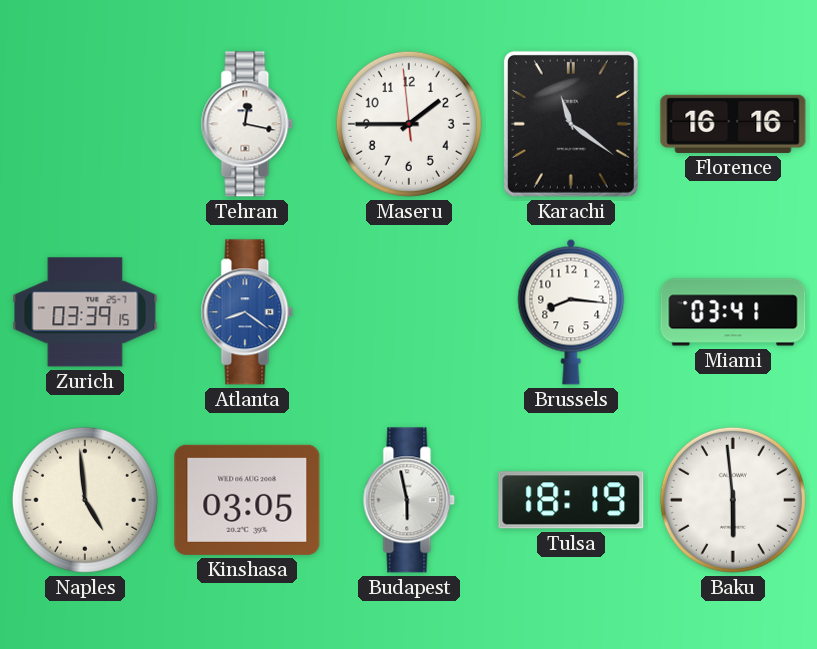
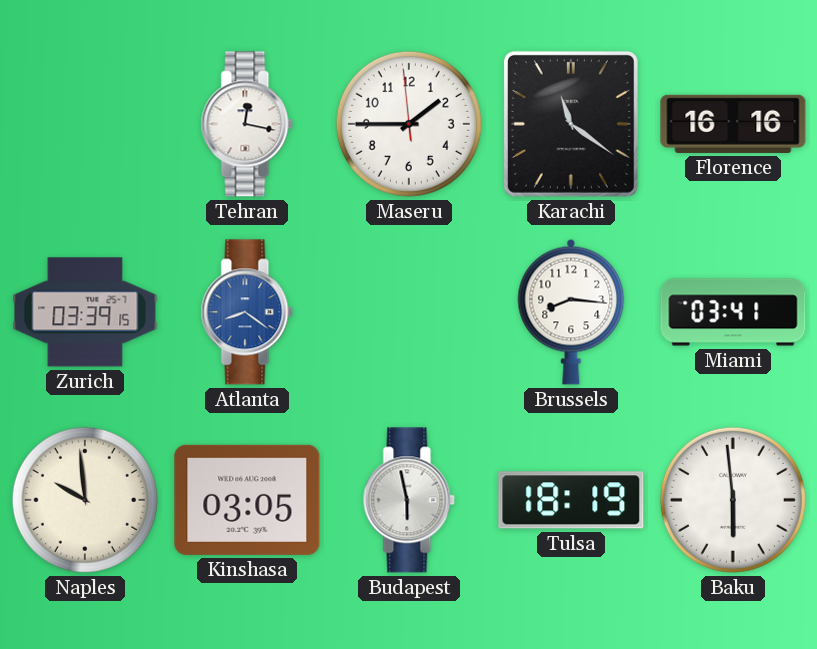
Naples: 4:59 -> 9:59 (85, 500)
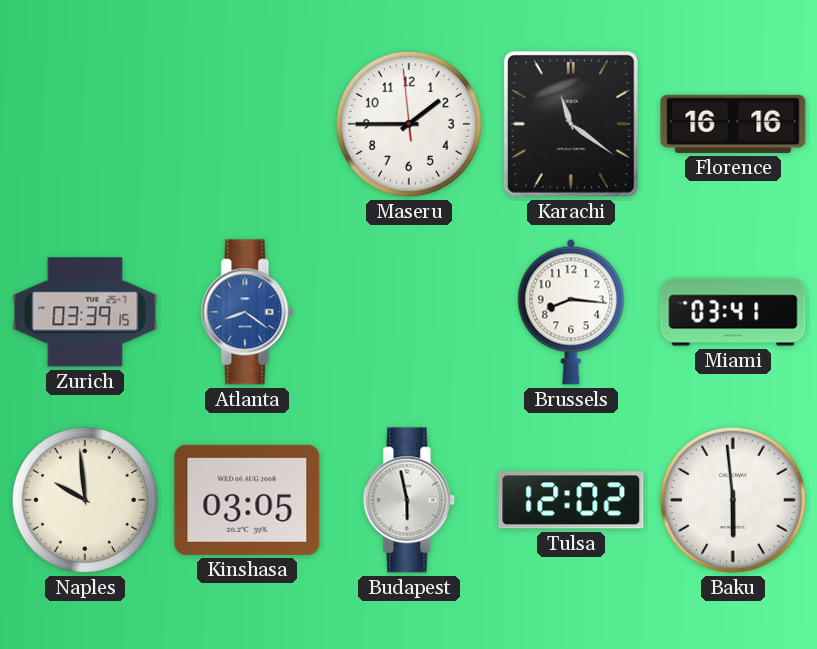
Tehran: 12:17 -> none (247, 124)
Tulsa: 18:19 -> 12:02 (571, 500)
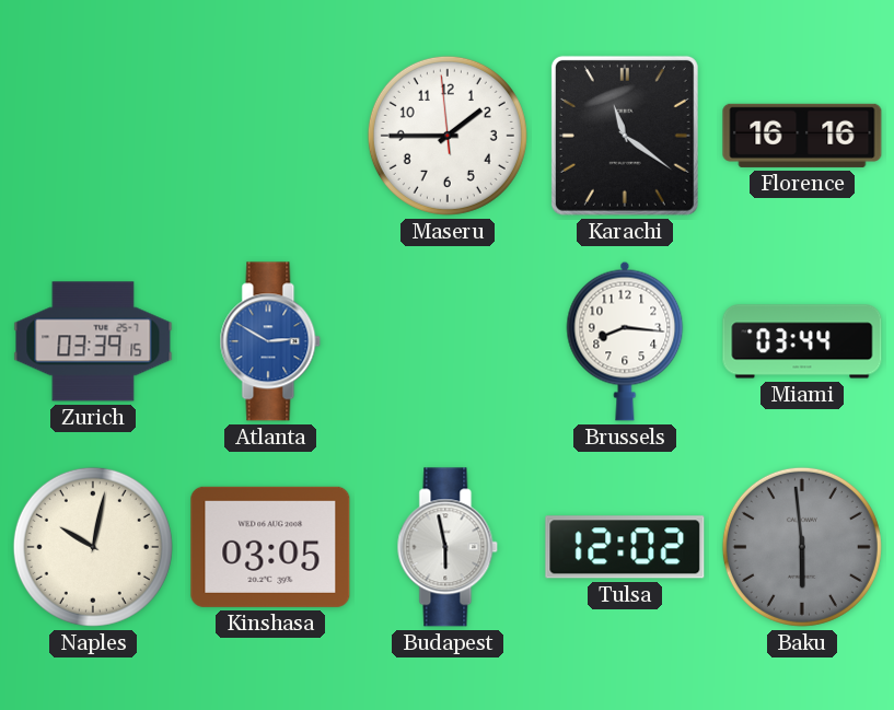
Atlanta: 8:21 -> 2:50 (270, 341)
Miami: 03:41 -> 03:44 (802, 341)
Naples: 9:59 -> 10:02 (93, 547)
Baku dial: white -> grey (802, 547)
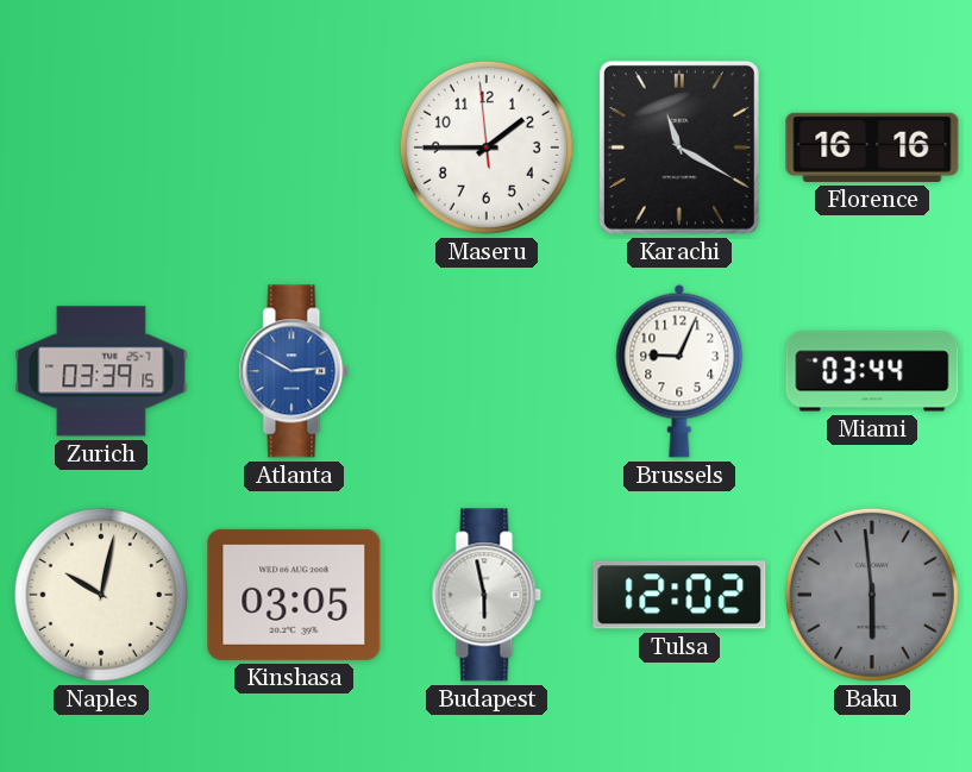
Karachi: 11:21 -> 11:20 (679, 148)
Brussels: 8:16 -> 9:04 (679, 371)
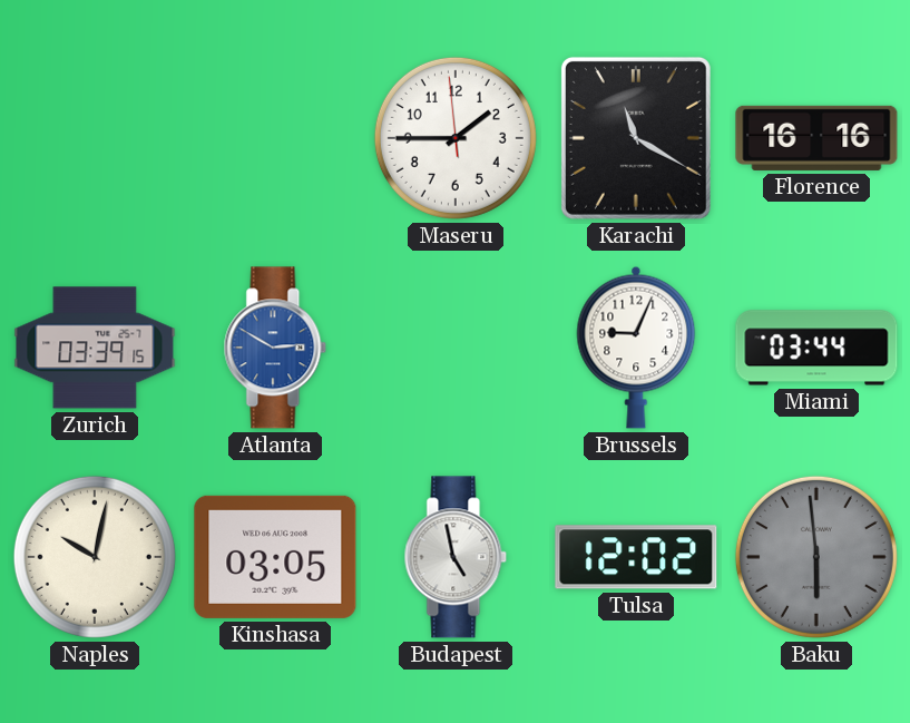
Budapest: 5:58 -> 4:58 (456, 557)
